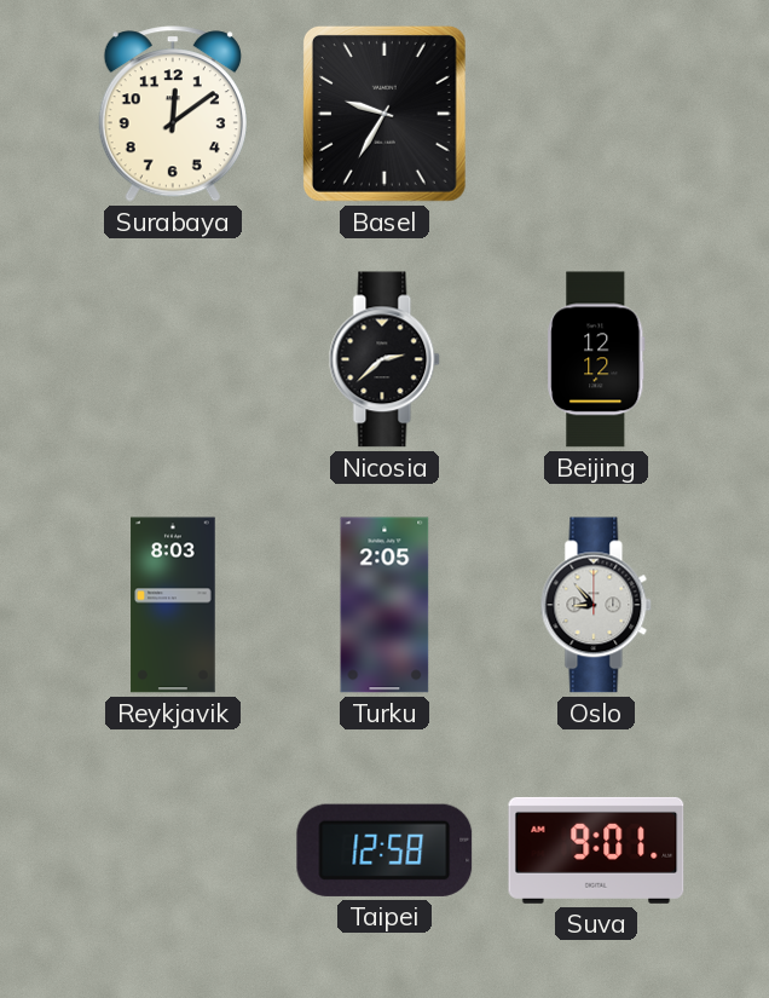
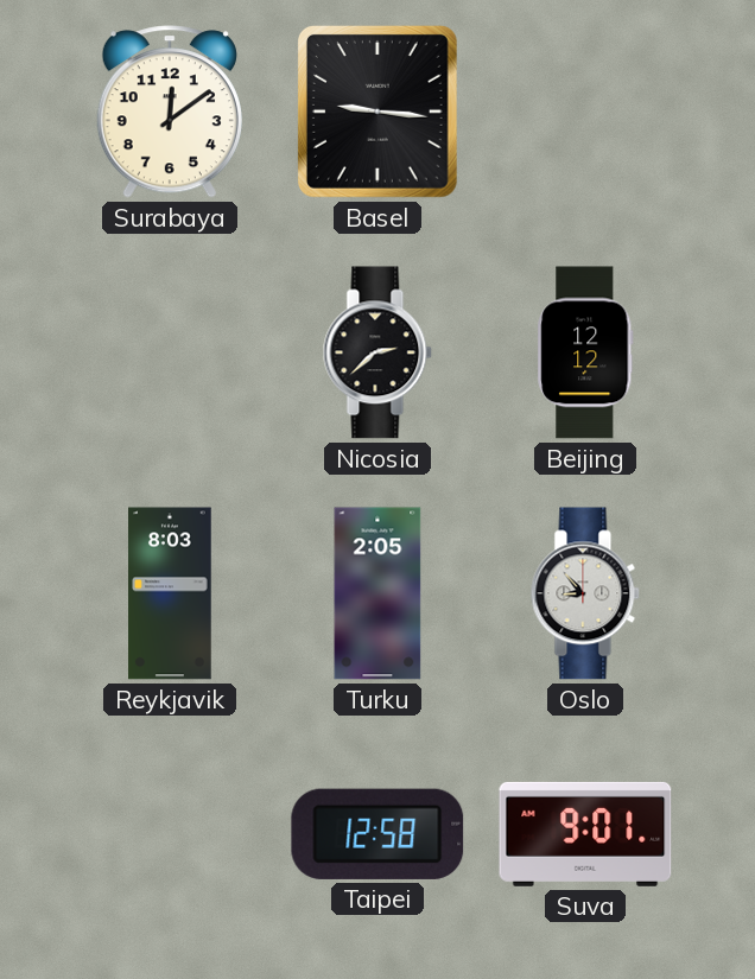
Basel: 9:35 -> 9:16 (377, 112)
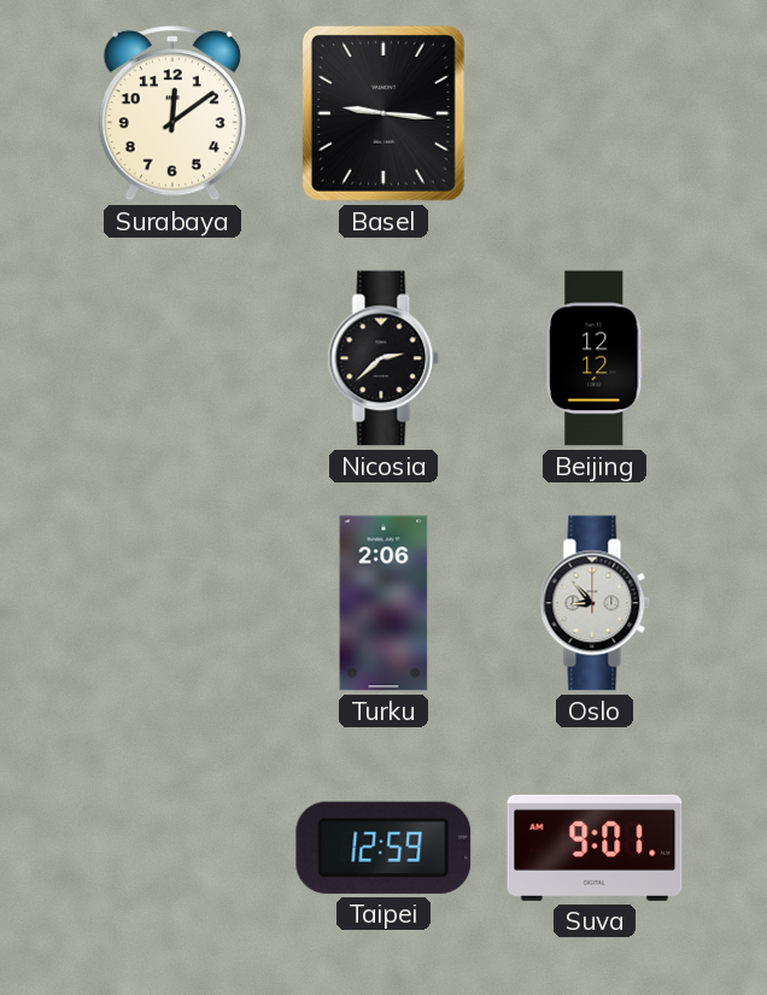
Reykjavik: 8:03 -> none (170, 593)
Turku: 2:05 -> 2:06 (383, 603)
Taipei: 12:58 -> 12:59 (383, 848)
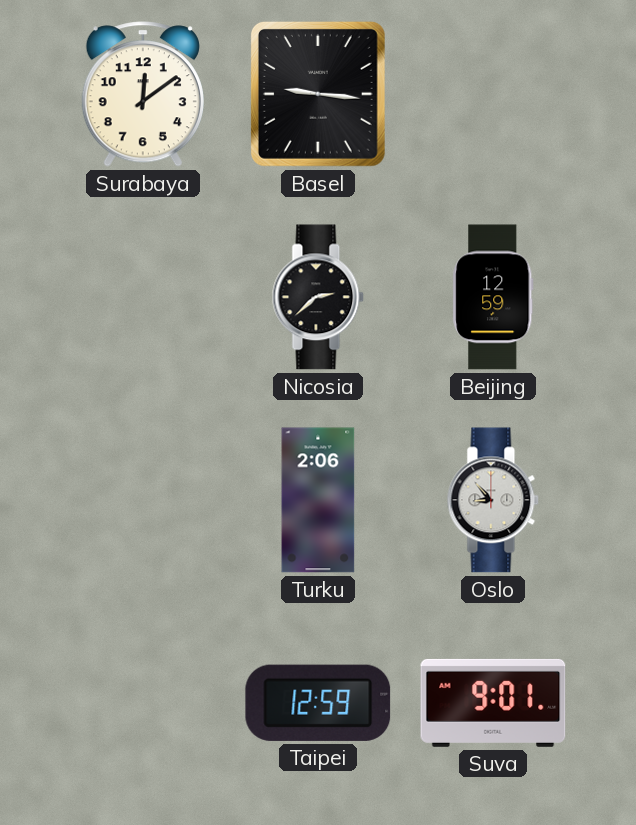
Beijing: 12:12 -> 12:59 (493, 297)
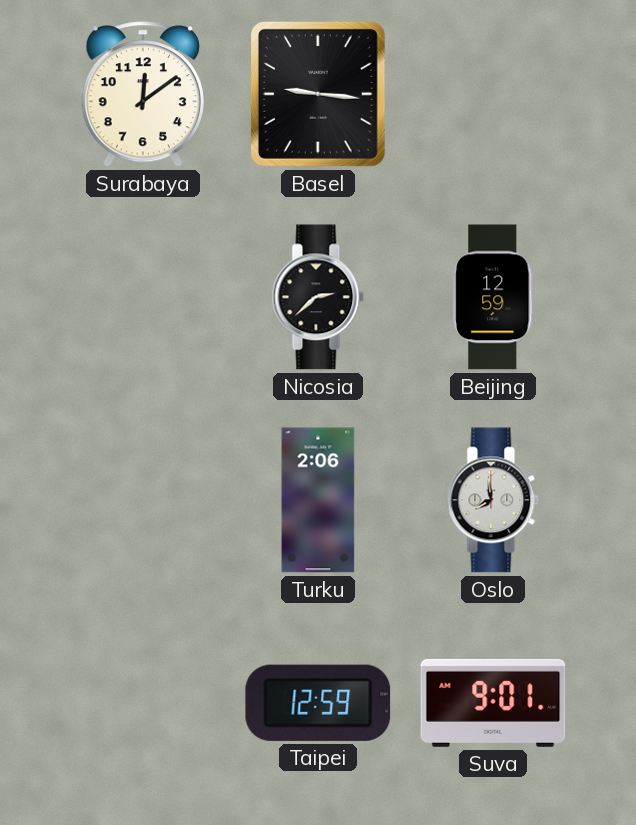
Oslo: 8:53 -> 7:59 (493, 500)
